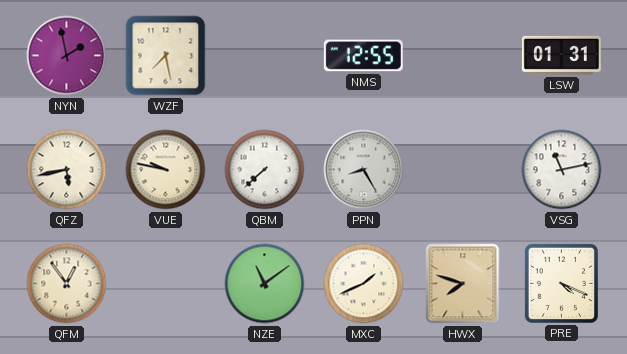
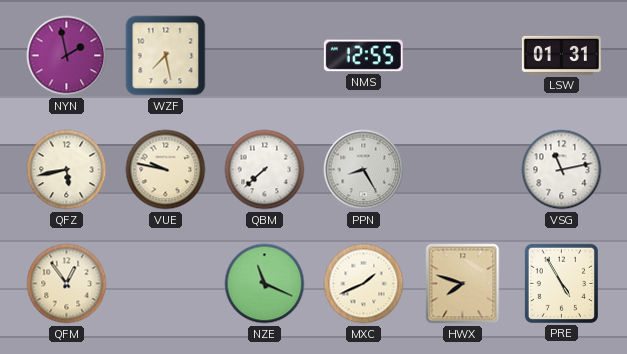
NZE: 11:09 -> 11:19 (265, 284)
PRE: 4:19 -> 4:55 (561, 283)
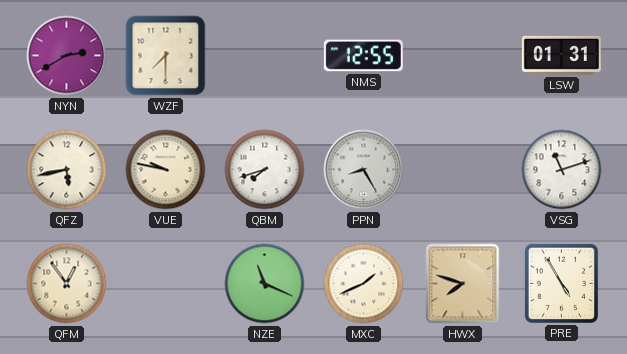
NYN: 1:58 -> 2:40 (67, 56)
WZF: 7:28 -> 7:30 (166, 56)
QBM: 7:38 -> 7:42 (265, 170)
VSG: 11:13 -> 11:12 (562, 170)
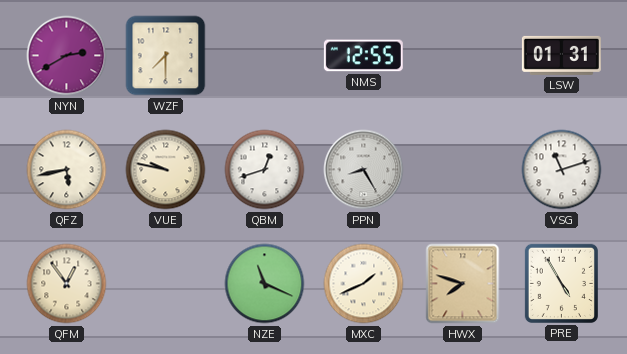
QBM: 7:42 -> 12:42 (265, 170)
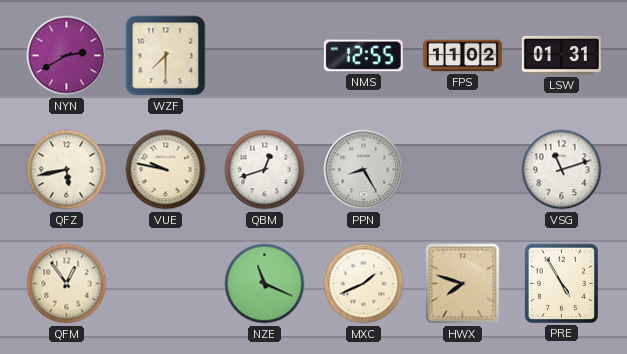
FPS: none -> 11:02 (462, 56)
